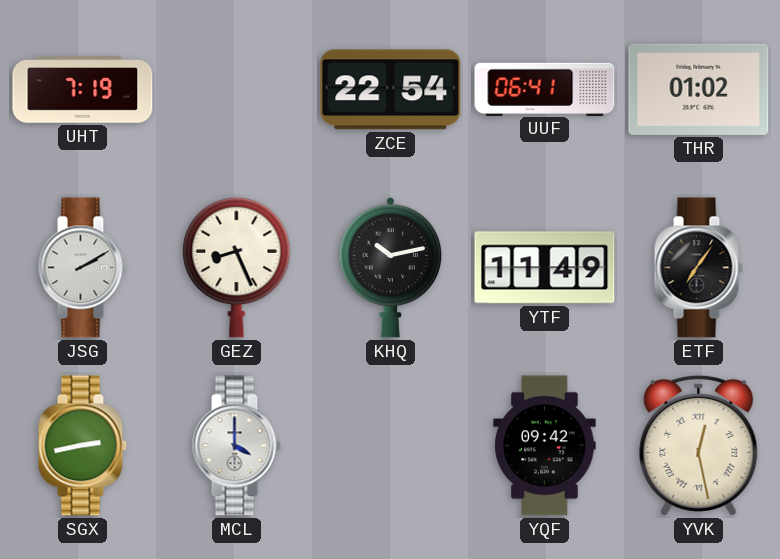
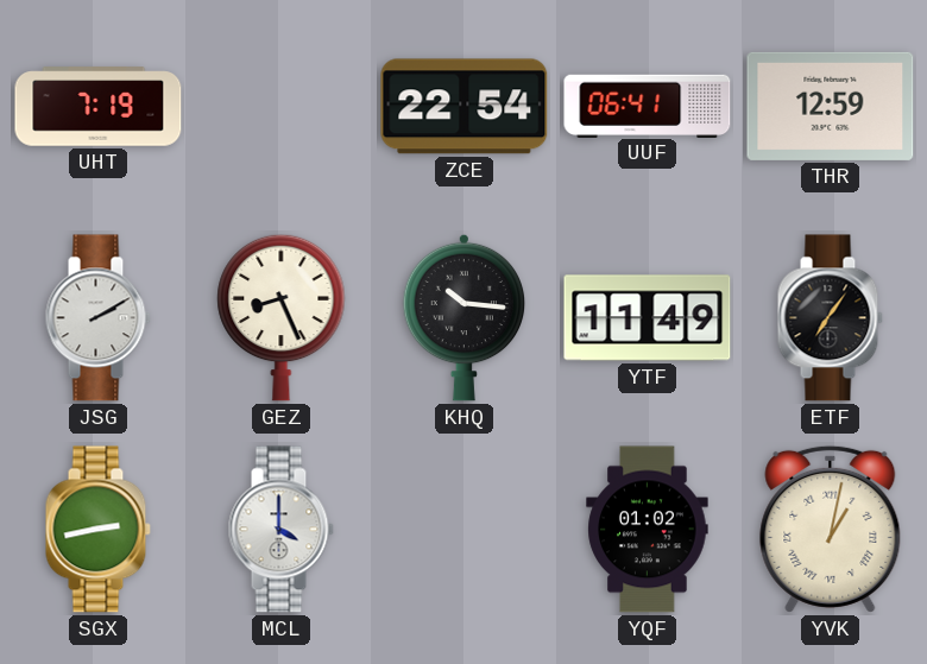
THR: 01:02 -> 12:59 (831, 106)
KHQ: 10:13 -> 10:16 (465, 317)
YQF: 09:42 -> 01:02 (648, 530)
YVK: 12:28 -> 1:02 (831, 529)
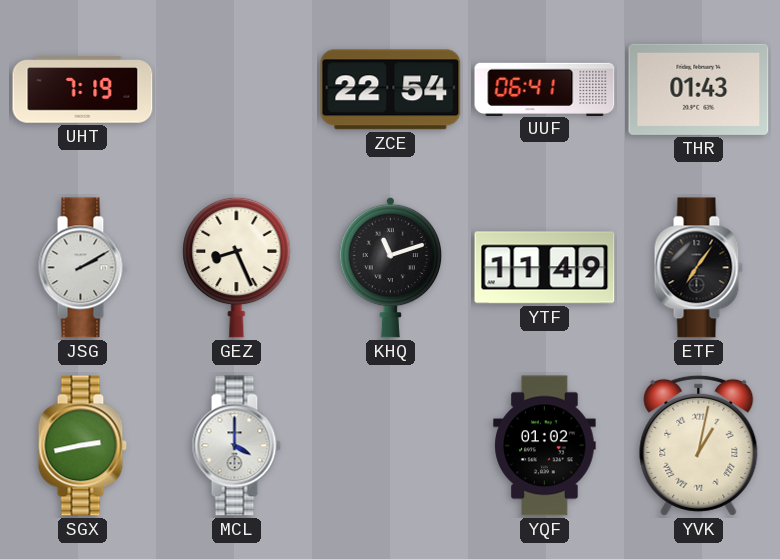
THR: 12:59 -> 01:43 (699, 89)
KHQ: 10:16 -> 11:12 (391, 267)
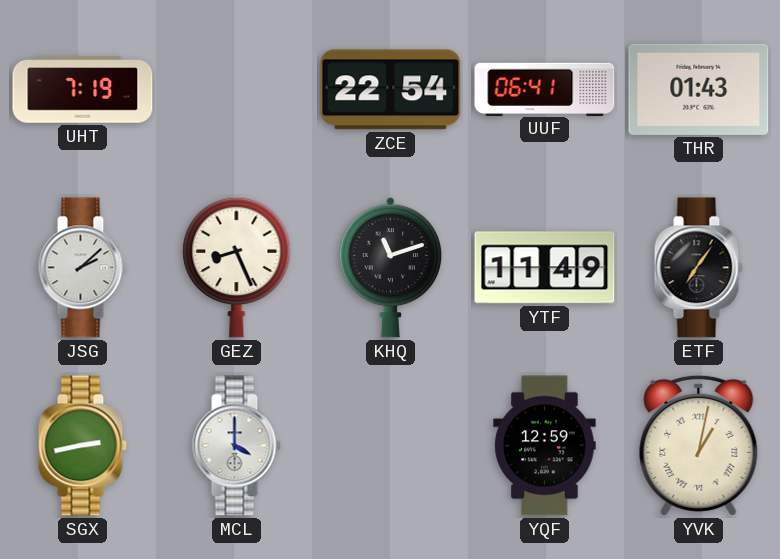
JSG: 2:10 -> 2:08 (82, 268)
YQF: 01:02 -> 12:59 (545, 446)
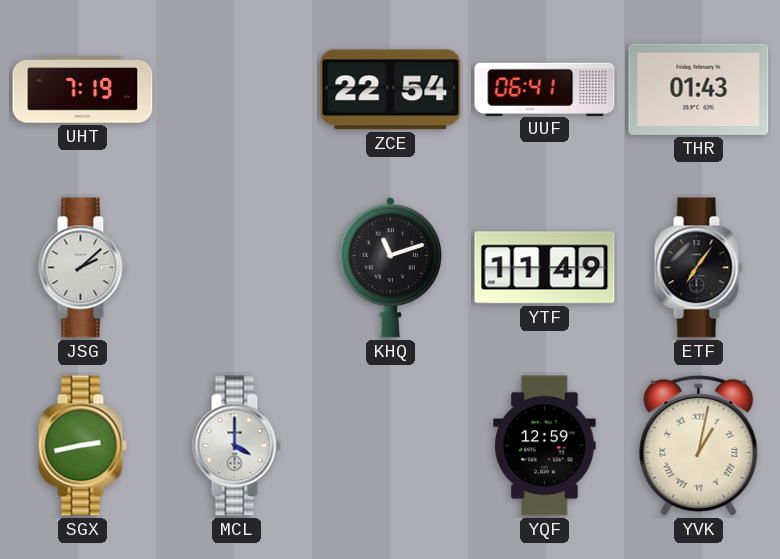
GEZ: 8:26 -> none (237, 267)
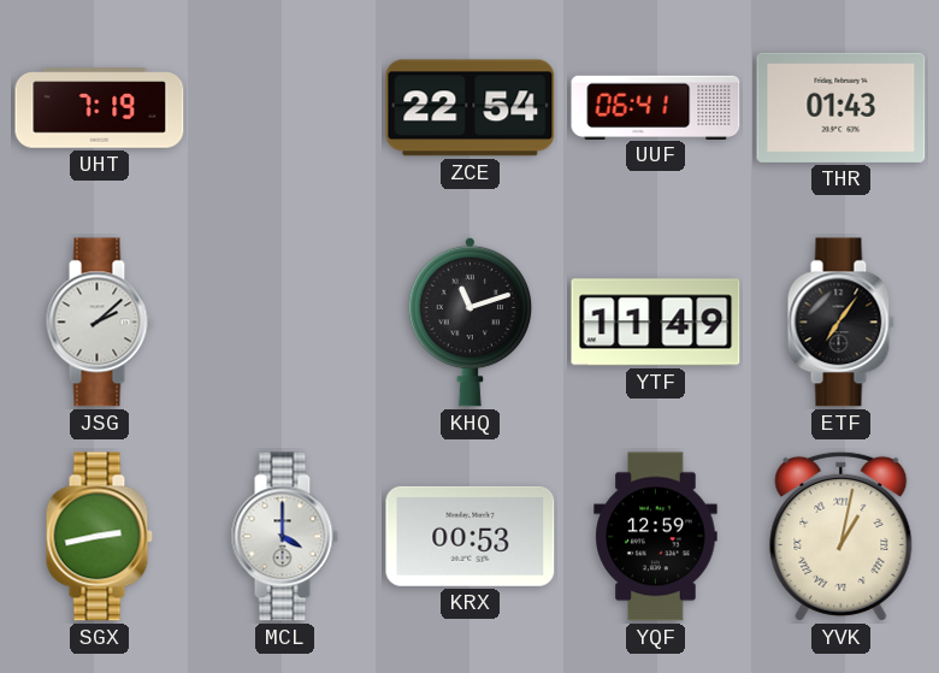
KRX: none -> 00:53 (471, 536)
